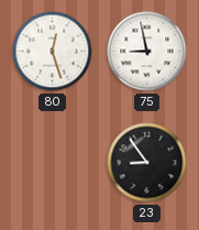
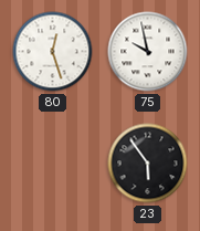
75: 8:58 -> 9:58 (148, 52)
23: 8:54 -> 5:54 (148, 164)
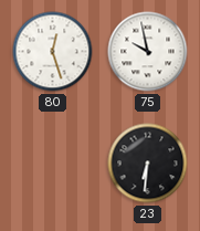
23: 5:54 -> 6:31 (148, 164)
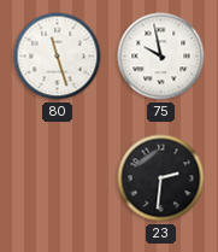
80: 12:27 -> 11:27 (58, 57)
23: 6:31 -> 2:31 (161, 178)
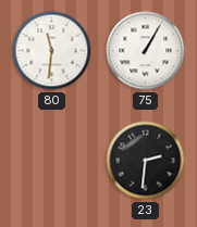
80: 11:27 -> 11:31 (52, 51)
75: 9:58 -> 1:05 (146, 51)
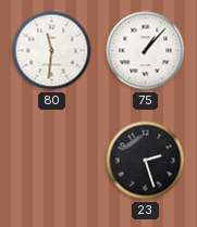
75: 1:05 -> 1:07 (146, 51)
23: 2:31 -> 2:27 (146, 161)
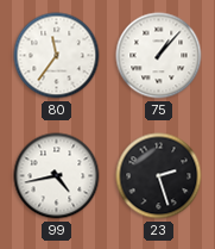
80: 11:31 -> 11:36 (57, 56)
99: none -> 4:43 (57, 176)
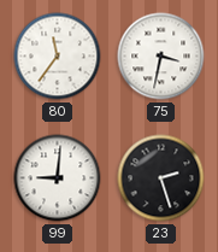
75: 1:07 -> 3:32 (161, 57)
99: 4:43 -> 9:01 (58, 178)
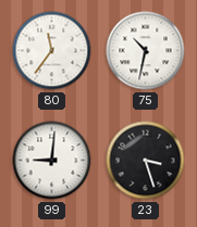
75: 3:32 -> 10:32 (146, 51)
23: 2:27 -> 3:27 (146, 161)
